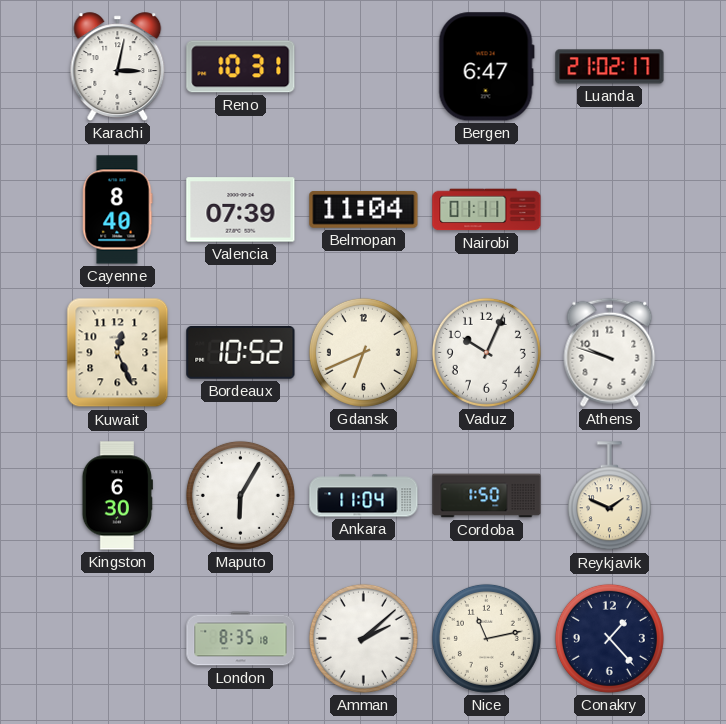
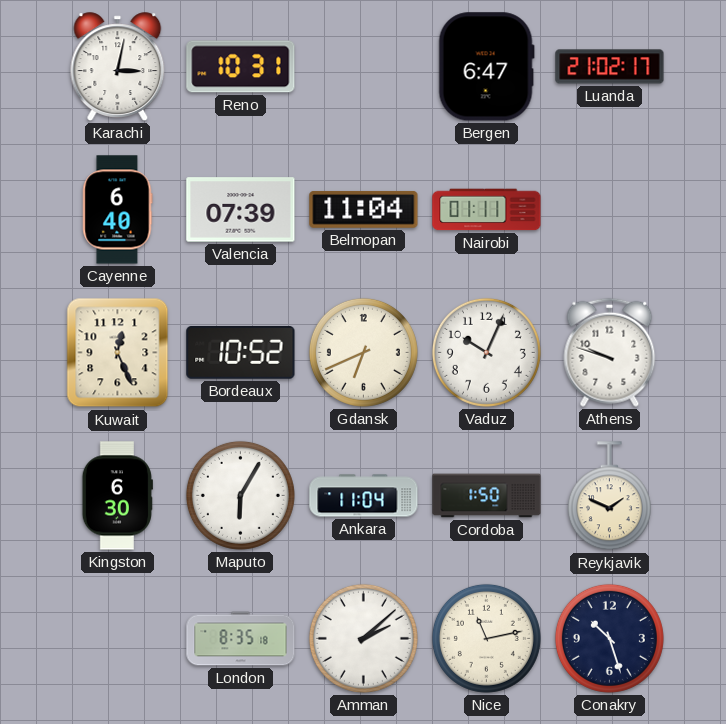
Cayenne: 8:40 -> 6:40 (118, 210)
Conakry: 1:23 -> 10:27 (609, 638)
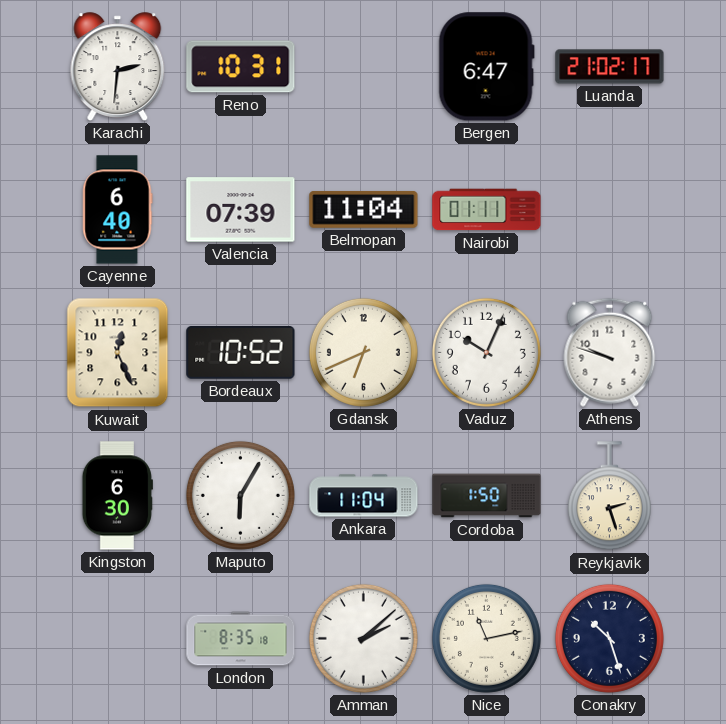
Karachi: 3:02 -> 2:31 (118, 67)
Reykjavik: 1:49 -> 2:27 (609, 496)
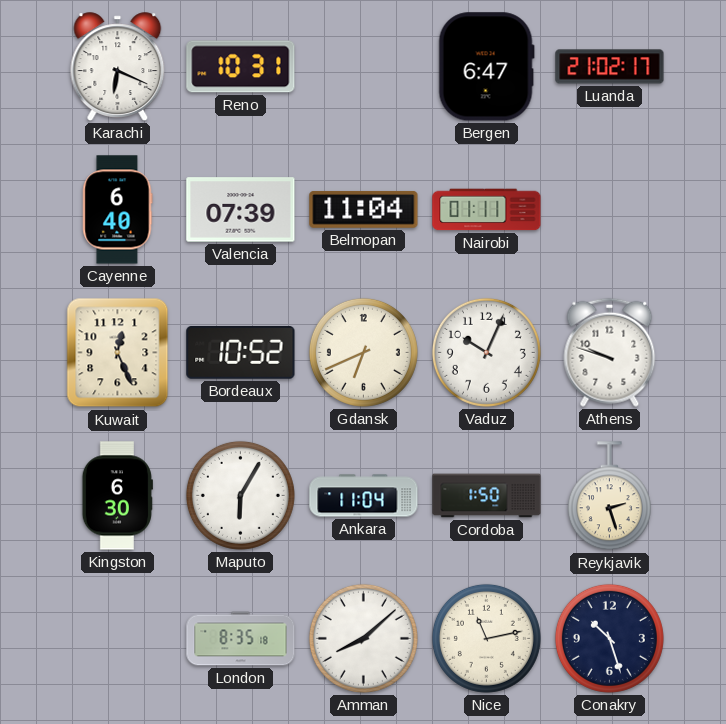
Karachi: 2:31 -> 6:19 (118, 67)
Amman: 2:08 -> 8:08 (363, 638)
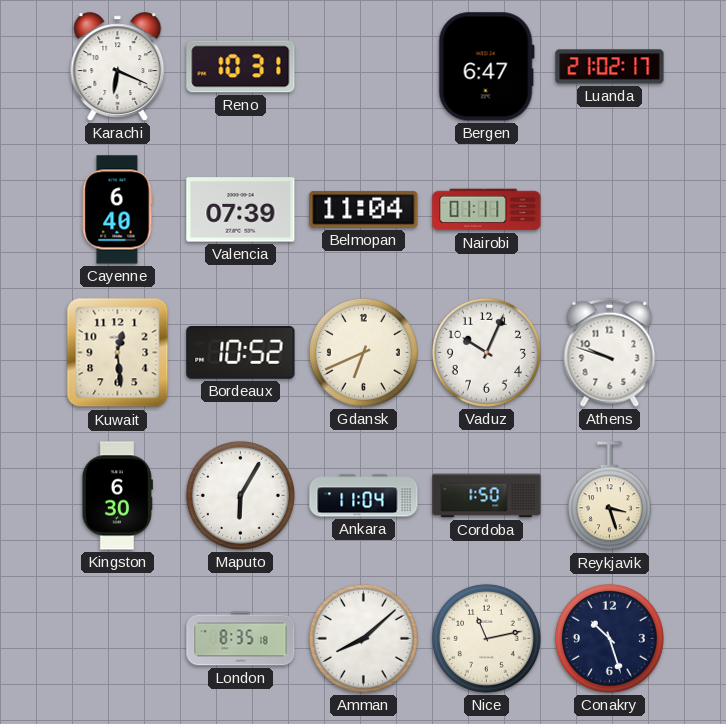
Kuwait: 12:26 -> 12:29 (118, 353)
Reykjavik: 2:27 -> 3:27 (609, 496)
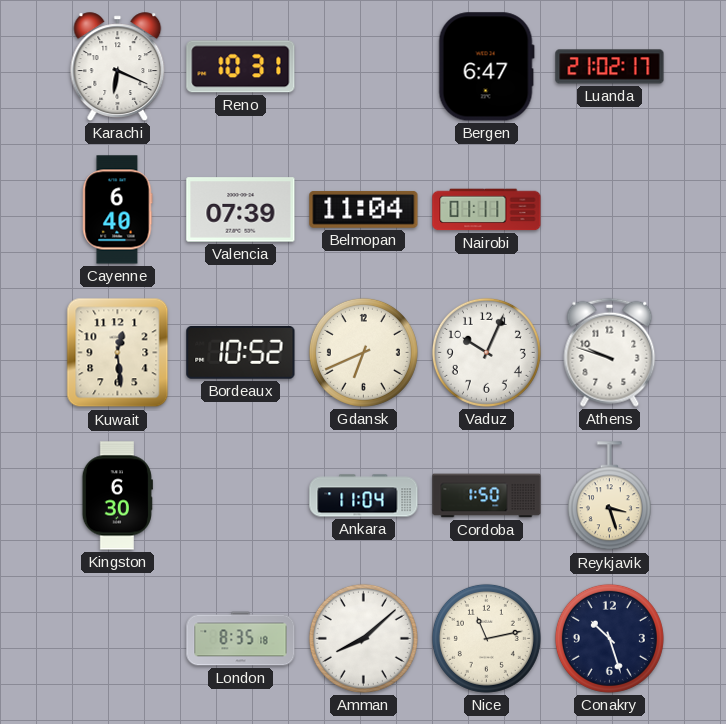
Maputo: 6:05 -> none (240, 495)
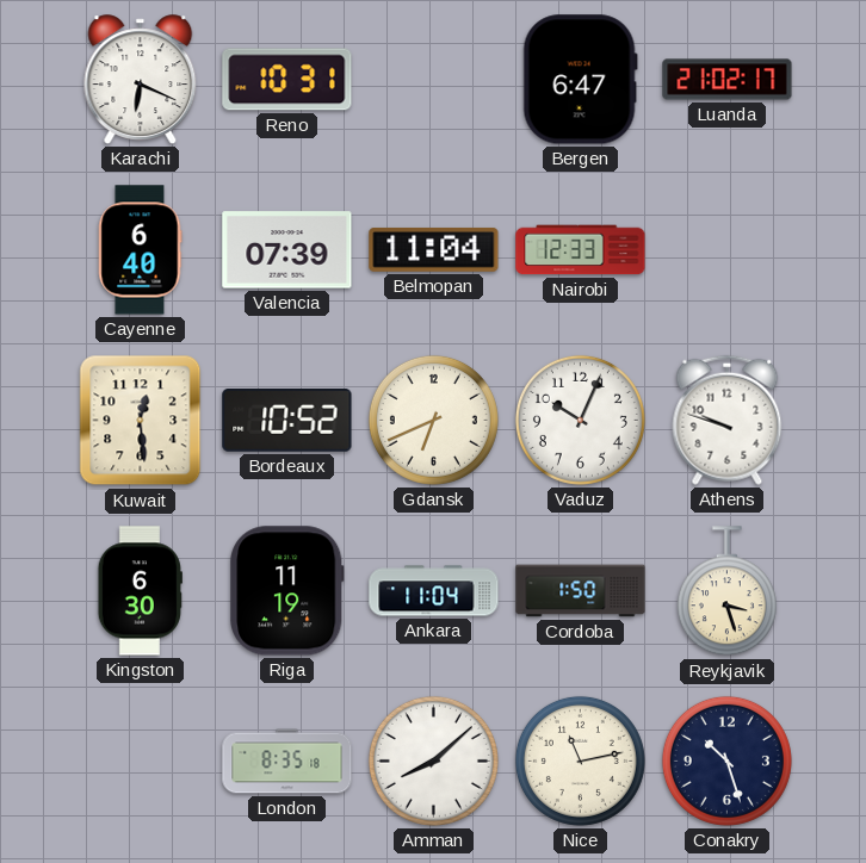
Nairobi: 01:11 -> 12:33 (581, 250)
Riga: none -> 11:19 (287, 591)
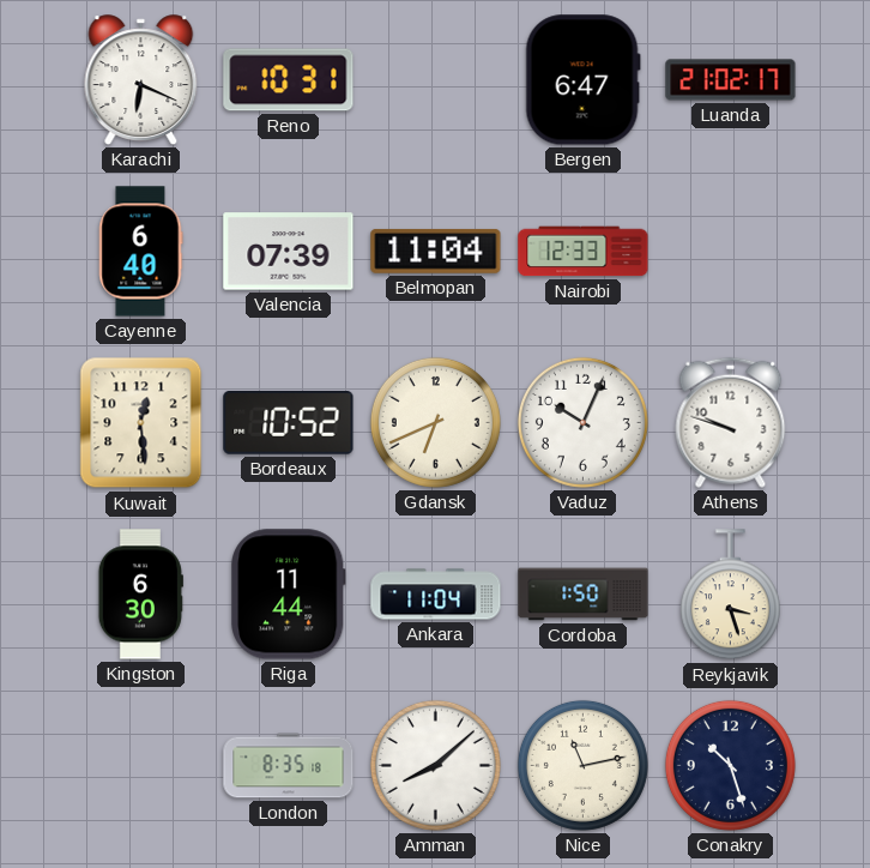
Riga: 11:19 -> 11:44 (289, 595)
